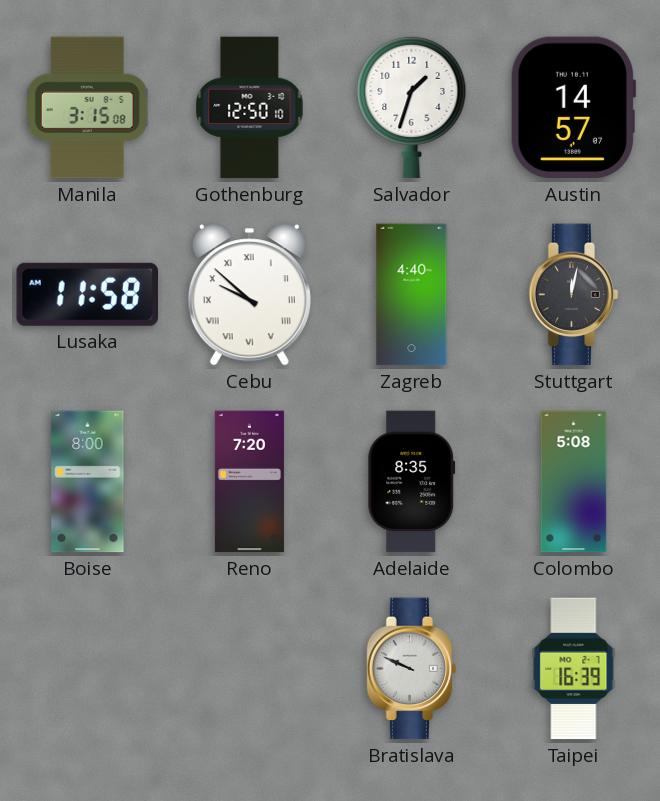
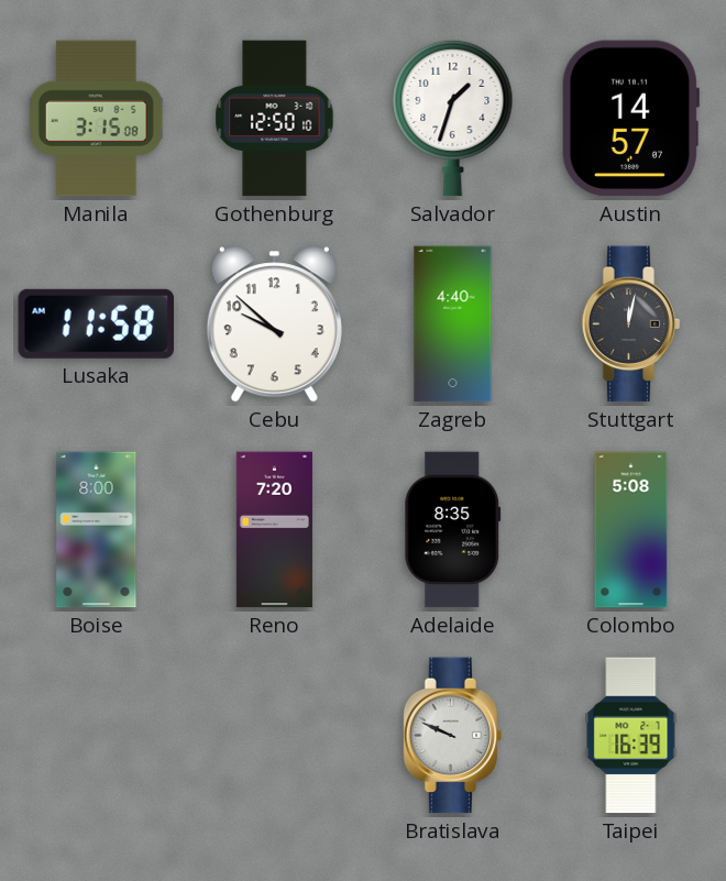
Cebu numerals: Roman -> Arabic (274, 324)
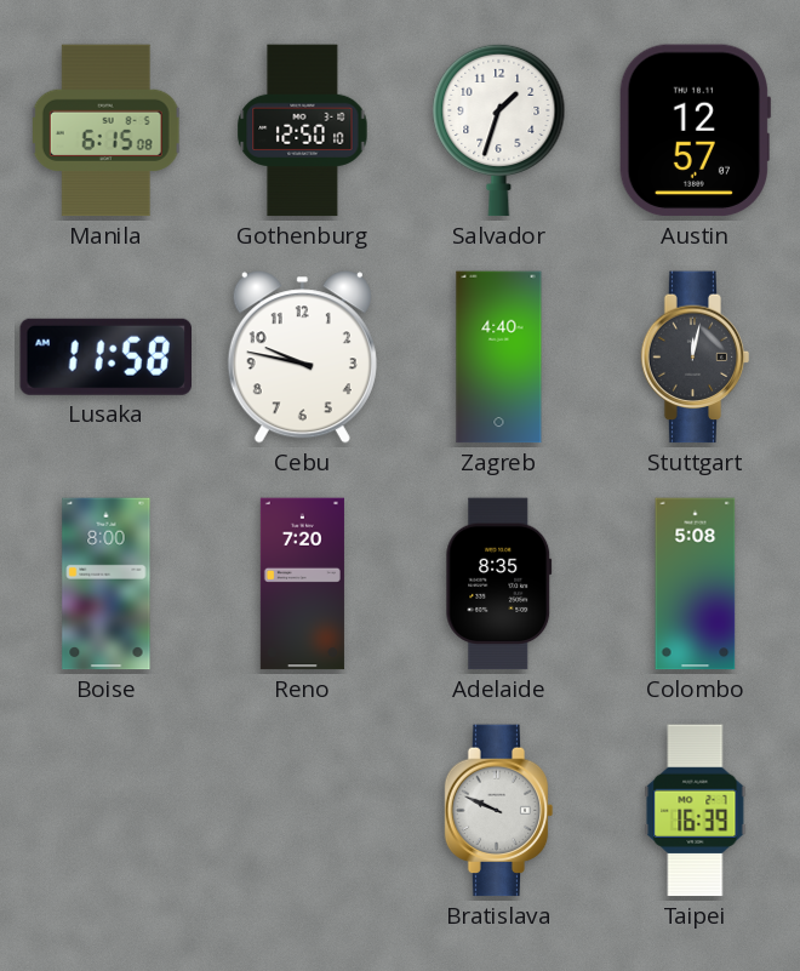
Manila: 3:15 -> 6:15 (105, 131)
Austin: 14:57 -> 12:57 (695, 131)
Cebu: 9:52 -> 9:47 (302, 358)
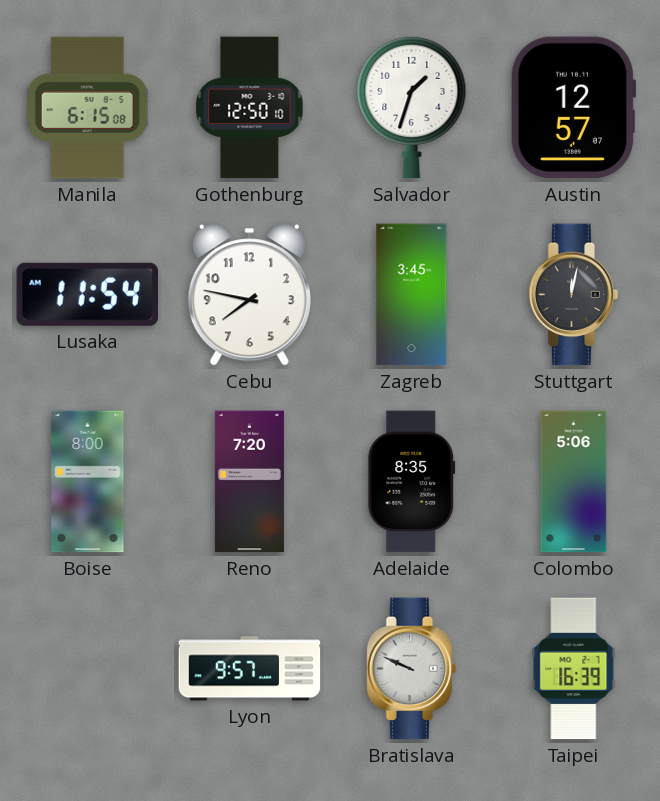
Lusaka: 11:58 -> 11:54 (87, 294)
Cebu: 9:47 -> 7:47 (249, 295)
Zagreb: 4:40 -> 3:45 (412, 295)
Colombo: 5:08 -> 5:06 (574, 482)
Lyon: none -> 9:57 (250, 669)
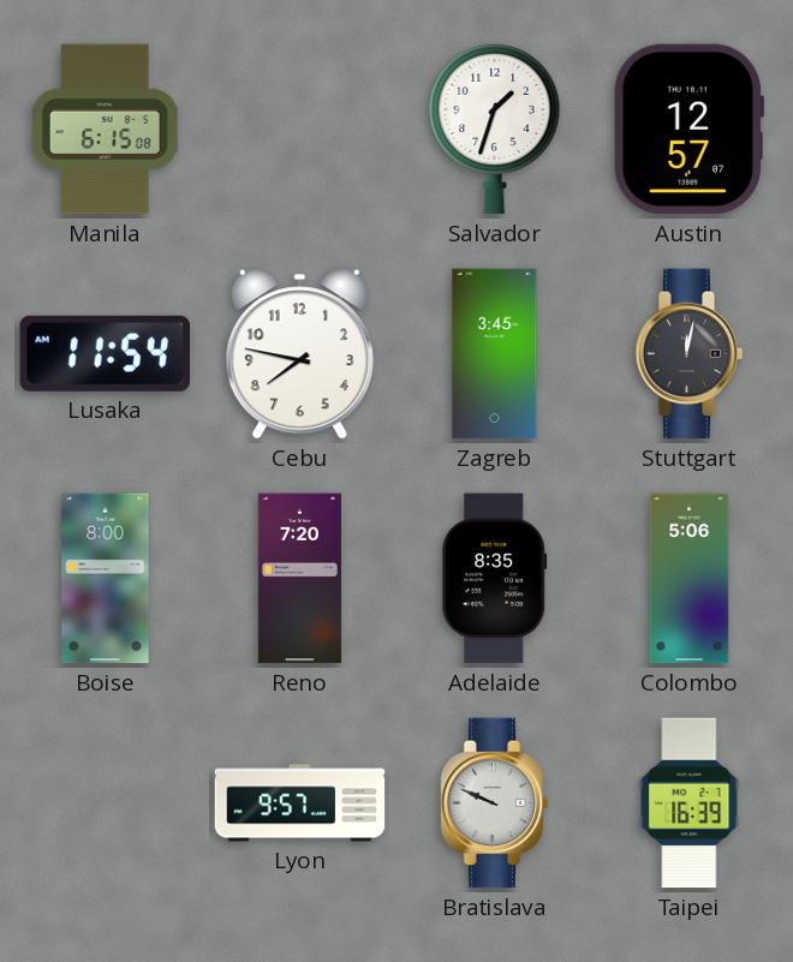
Gothenburg: 12:50 -> none (250, 108)
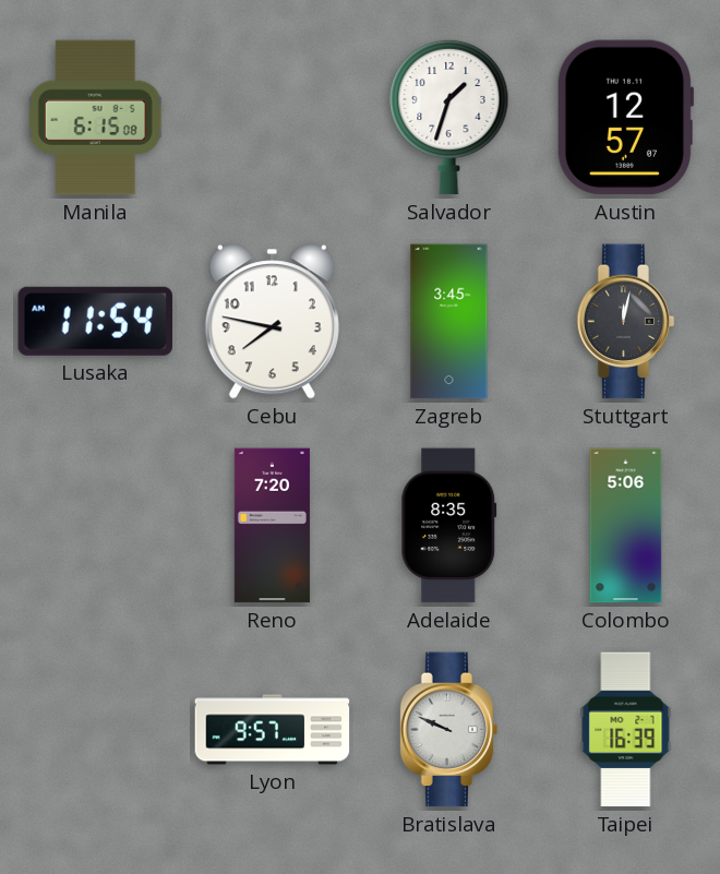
Boise: 8:00 -> none (106, 579)
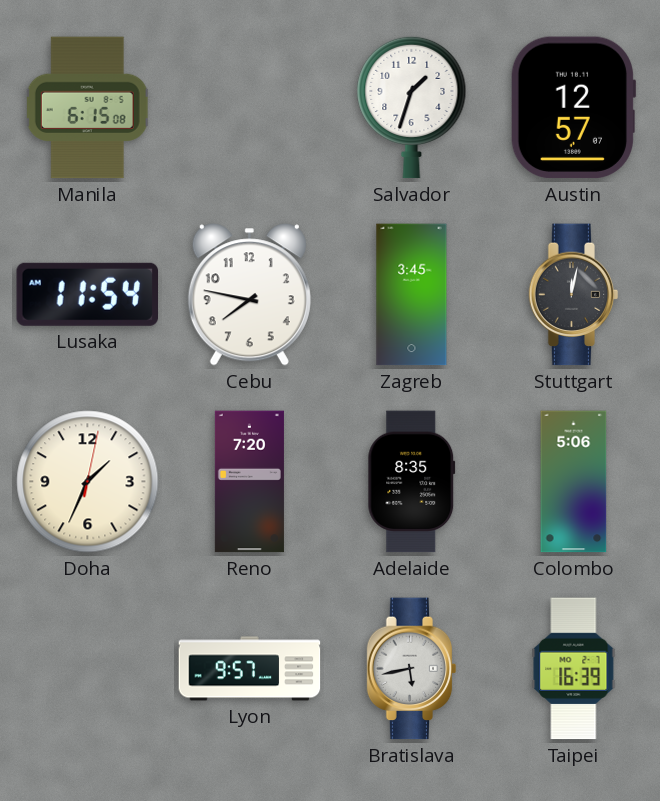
Doha: none -> 1:34 (88, 482)
Bratislava: 9:49 -> 5:43 (412, 669)
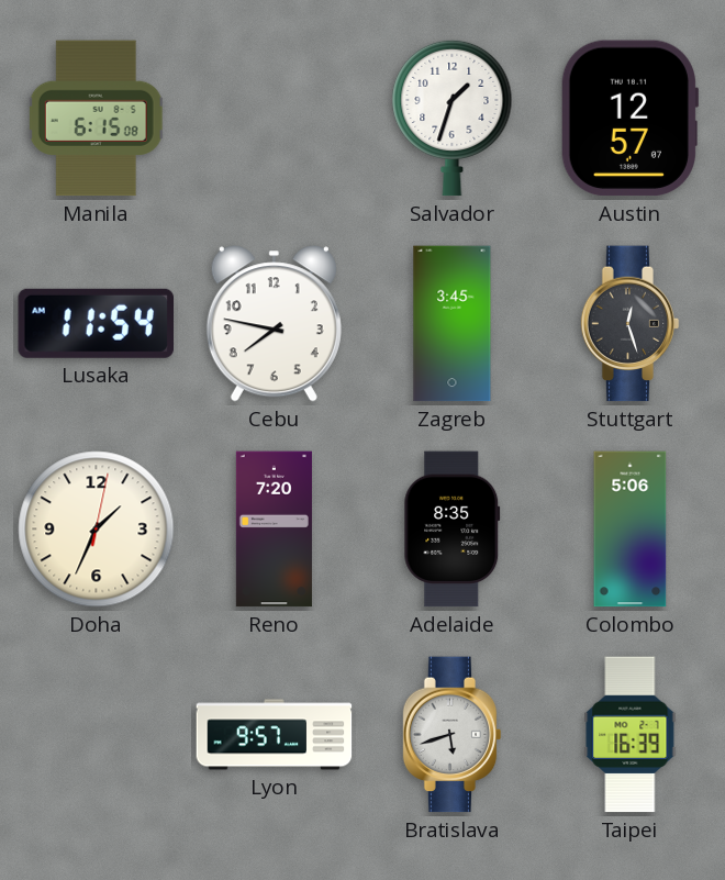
Stuttgart: 12:02 -> 12:27 (631, 324)
Bratislava: 5:43 -> 5:42 (453, 735)
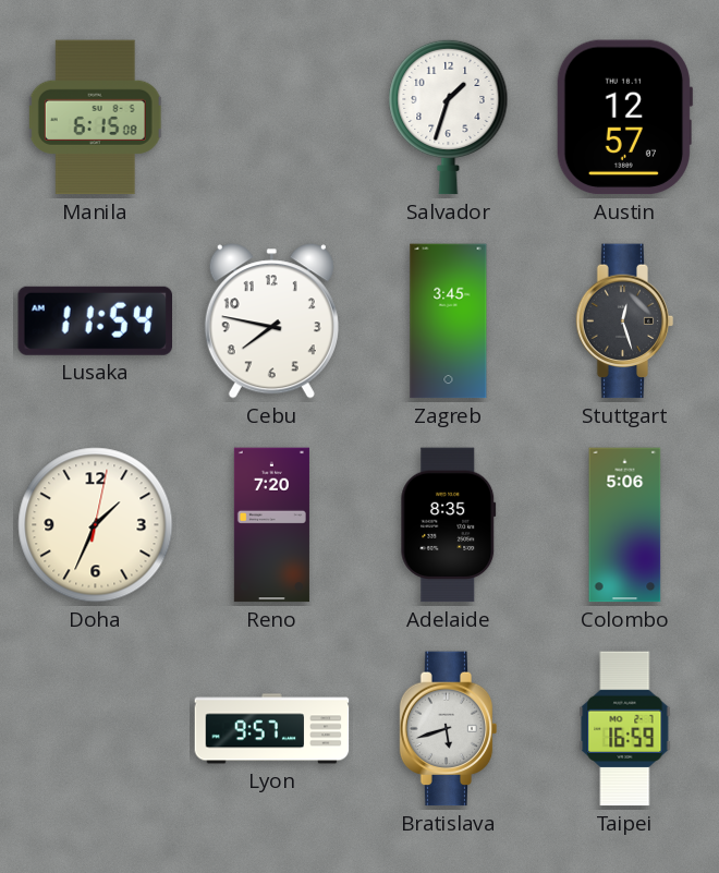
Taipei: 16:39 -> 16:59 (625, 729)
